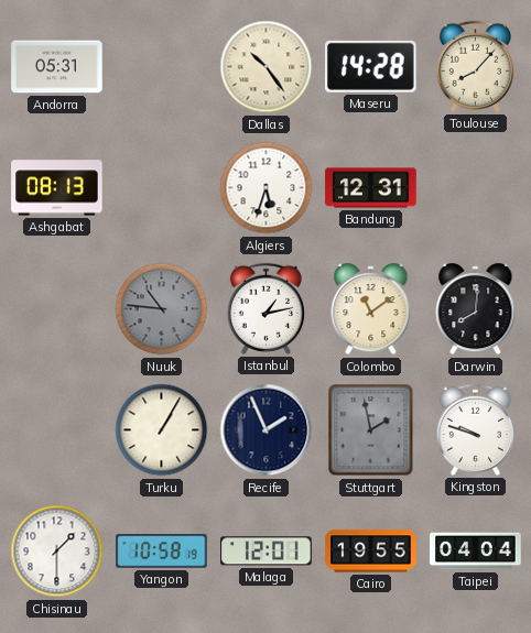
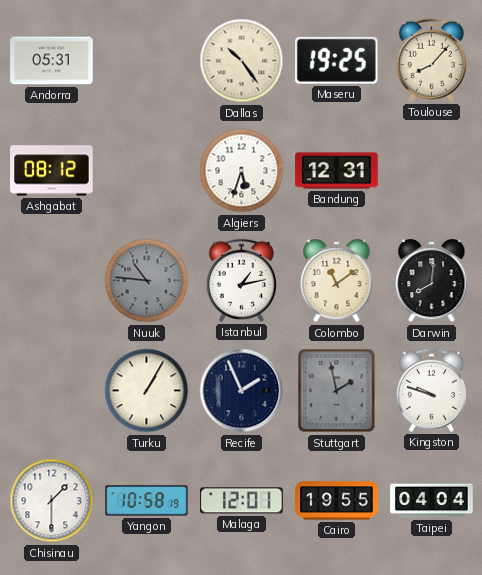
Maseru: 14:28 -> 19:25 (337, 60)
Ashgabat: 08:13 -> 08:12 (52, 171)
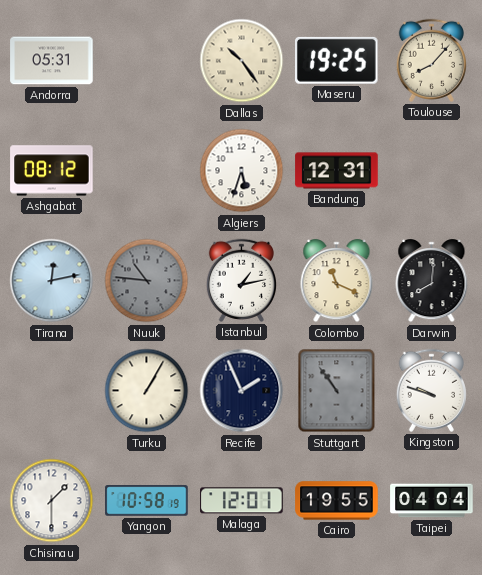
Tirana: none -> 12:13 (52, 281)
Colombo: 11:09 -> 11:19 (337, 281)
Stuttgart: 1:58 -> 10:54 (337, 391)
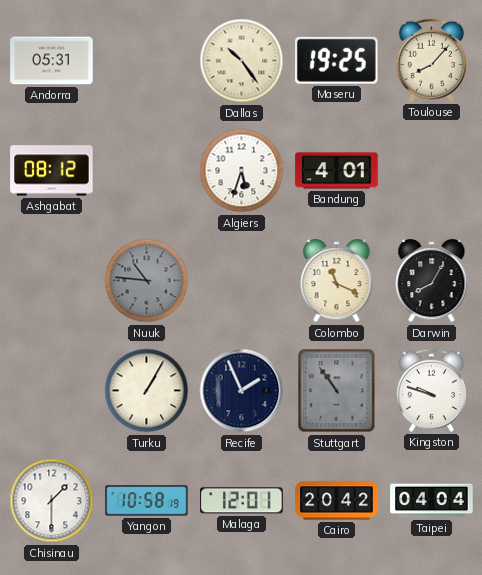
Bandung: 12:31 -> 4:01 (337, 171)
Tirana: 12:13 -> none (52, 281)
Istanbul: 1:13 -> none (241, 280)
Darwin: 8:01 -> 8:05 (432, 281)
Cairo: 19:55 -> 20:42 (337, 501)
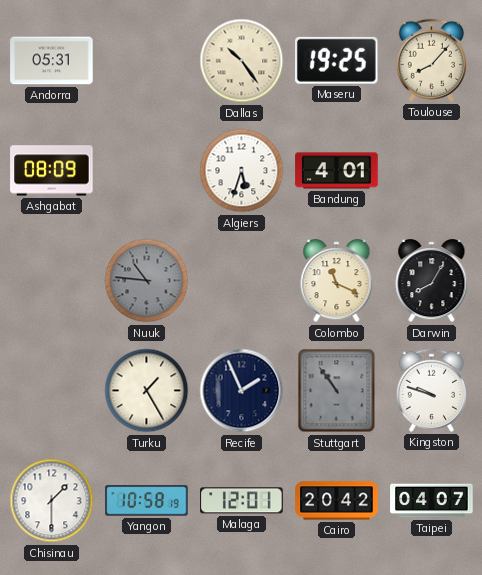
Ashgabat: 08:12 -> 08:09 (52, 171)
Turku: 1:05 -> 1:25 (147, 391)
Taipei: 04:04 -> 04:07 (432, 501)
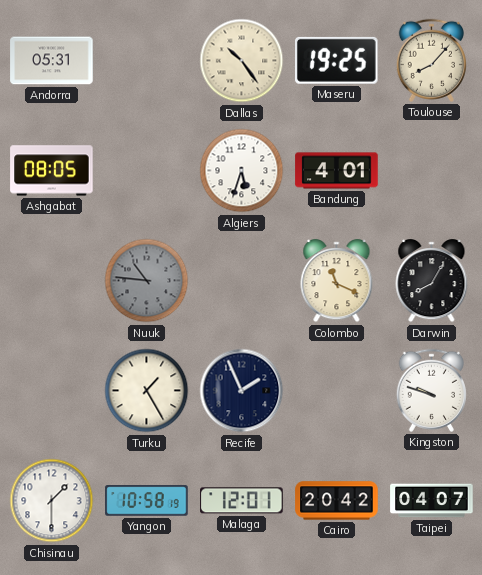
Ashgabat: 08:09 -> 08:05 (52, 171)
Stuttgart: 10:54 -> none (337, 391)
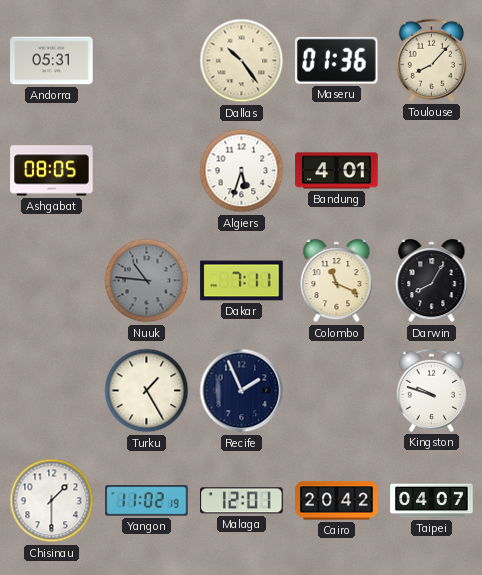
Maseru: 19:25 -> 01:36 (337, 60)
Dakar: none -> 7:11 (242, 281)
Yangon: 10:58 -> 11:02 (147, 501)
